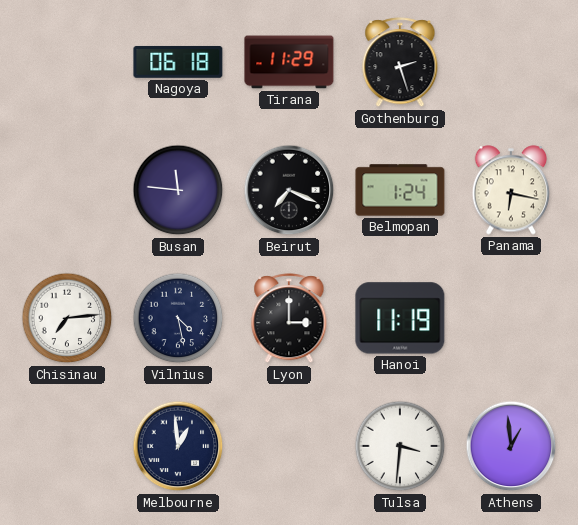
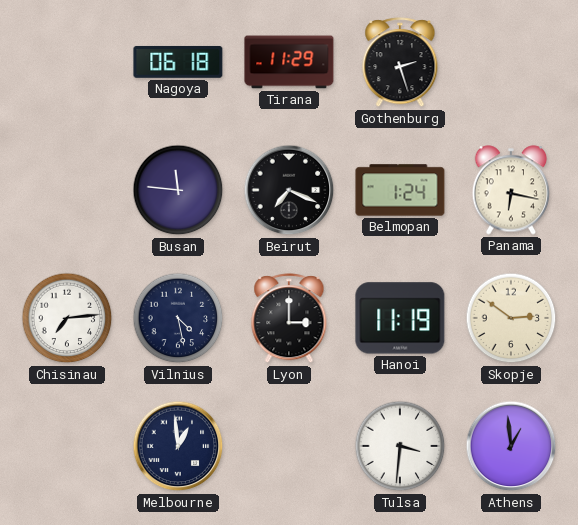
Skopje: none -> 2:51 (511, 318)
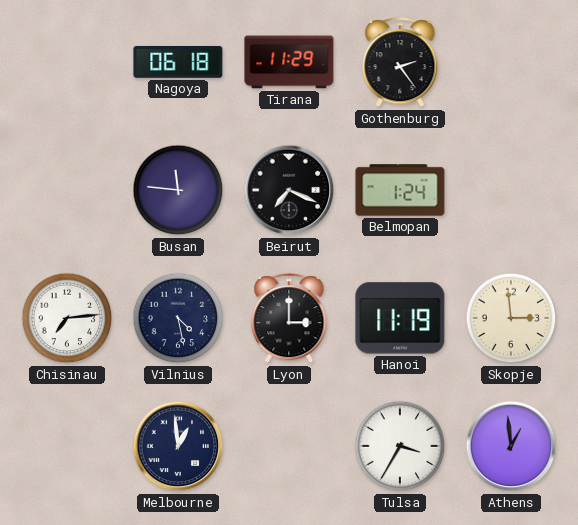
Gothenburg: 2:27 -> 2:24 (400, 63)
Panama: 6:17 -> none (511, 190)
Skopje: 2:51 -> 2:59 (511, 318)
Tulsa: 3:31 -> 3:35 (400, 446)
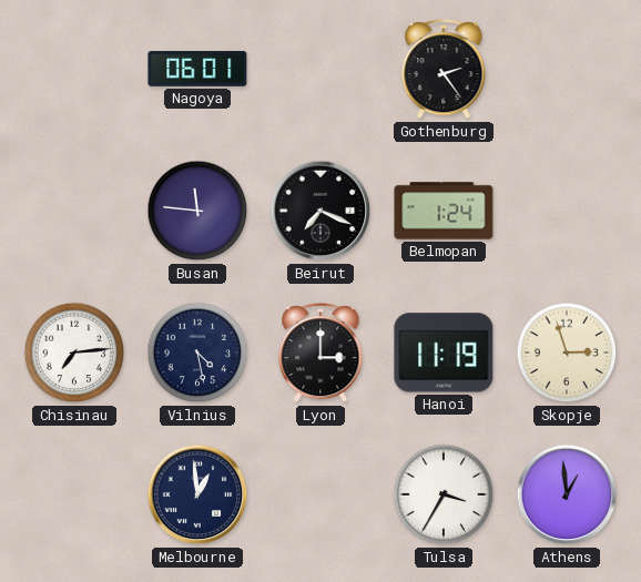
Nagoya: 06:18 -> 06:01 (197, 69)
Tirana: 11:29 -> none (289, 62)
Skopje: 2:59 -> 2:57 (567, 353)
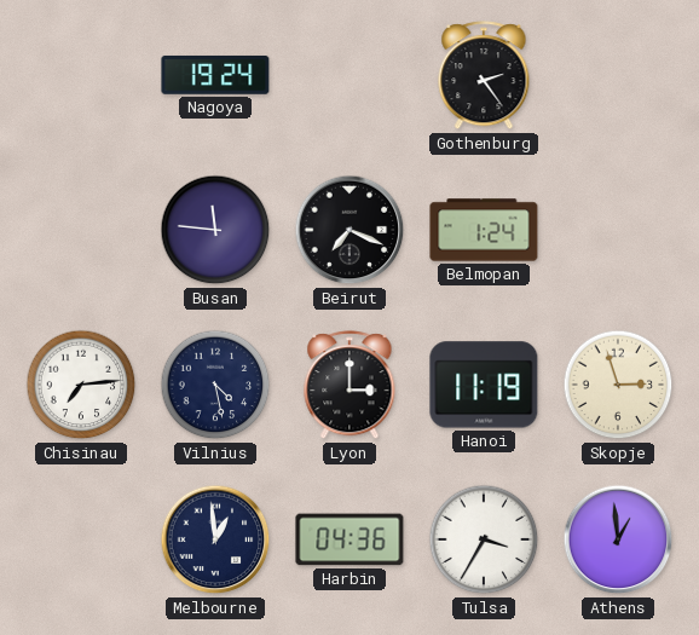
Nagoya: 06:01 -> 19:24 (215, 75)
Harbin: none -> 04:36 (349, 539)
